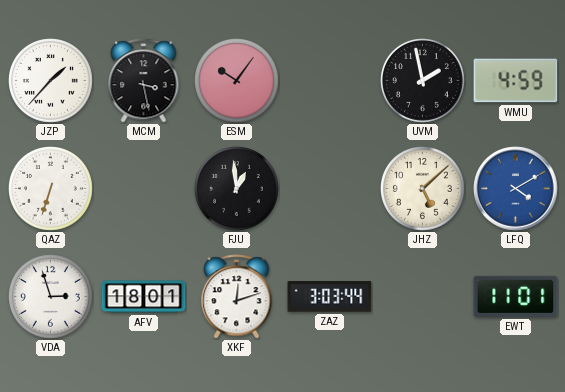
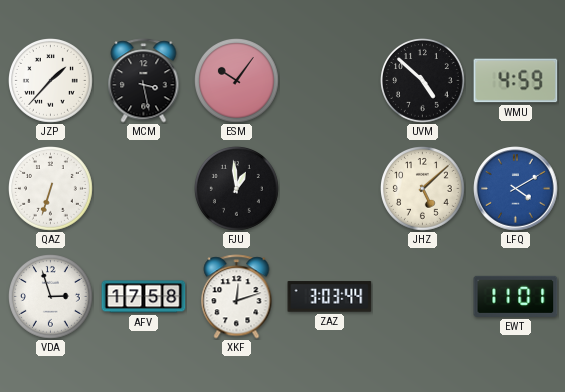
UVM: 1:58 -> 4:52 (423, 81)
AFV: 18:01 -> 17:58 (144, 297)
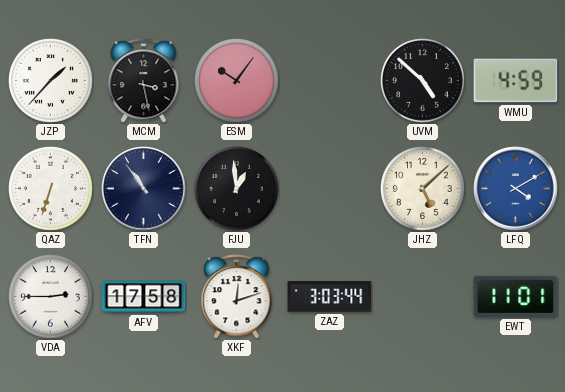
TFN: none -> 10:54 (144, 189)
VDA: 2:57 -> 2:45 (51, 297)
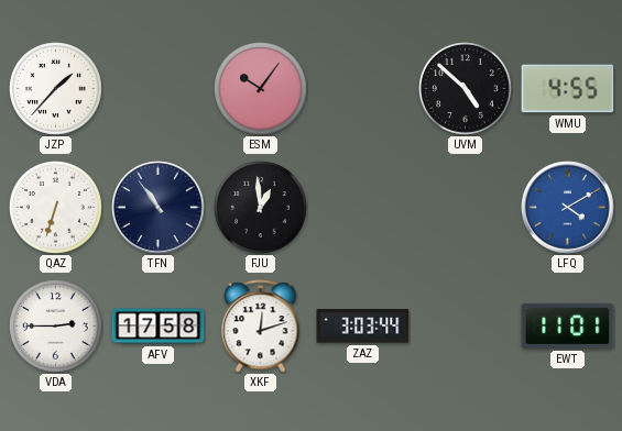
MCM: 3:28 -> none (144, 81)
WMU: 4:59 -> 4:55 (568, 89)
JHZ: 5:08 -> none (423, 189)
